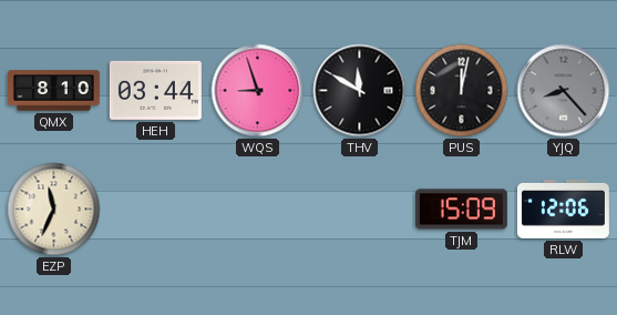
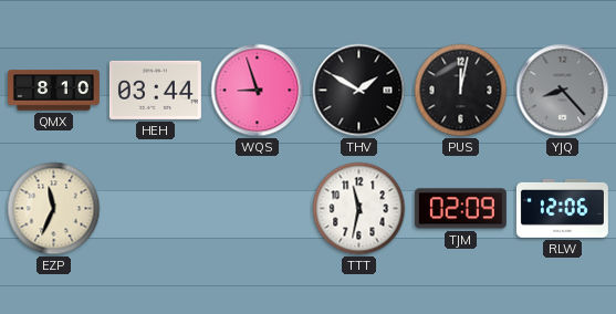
THV: 11:50 -> 1:50 (359, 91)
TTT: none -> 11:32 (359, 209)
TJM: 15:09 -> 02:09 (460, 209)
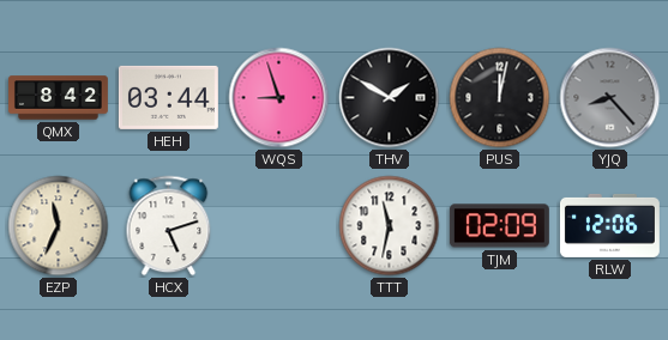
QMX: 8:10 -> 8:42 (59, 98)
HCX: none -> 5:12 (169, 226)
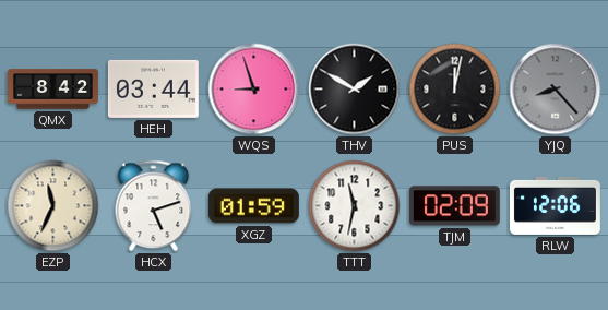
XGZ: none -> 01:59 (253, 206)
